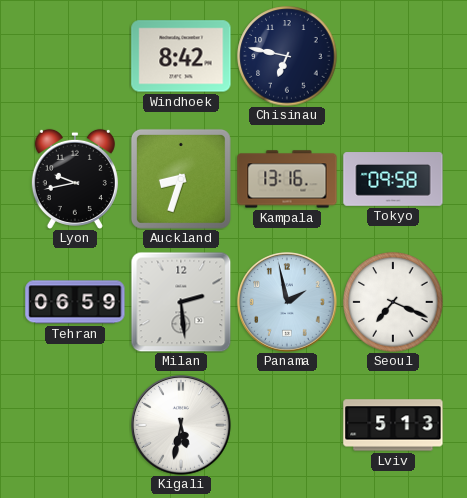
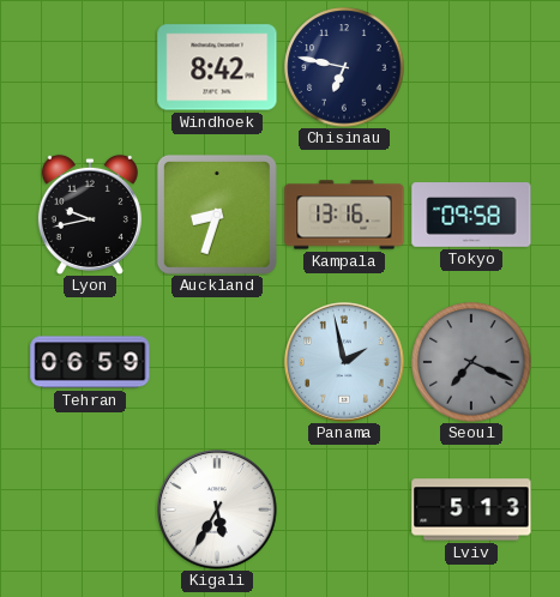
Milan: 2:29 -> none (181, 302)
Seoul dial: white -> grey (471, 362)
Kigali: 5:32 -> 5:35 (218, 511)
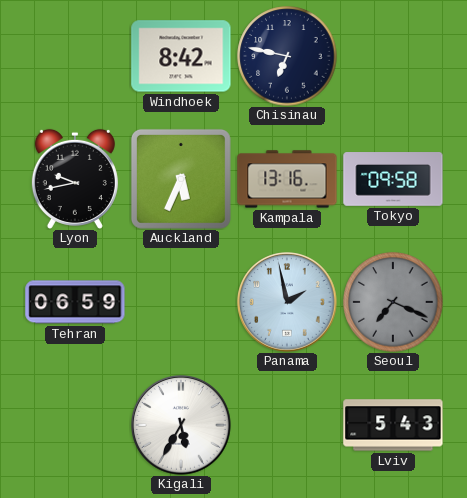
Auckland: 8:33 -> 5:34 (181, 179)
Lviv: 5:13 -> 5:43 (393, 425)
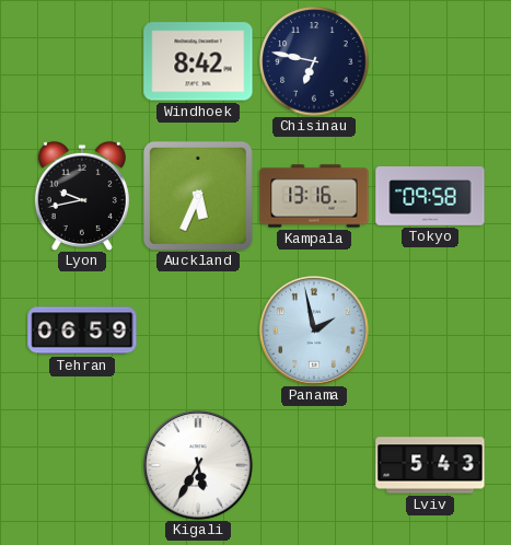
Seoul: 7:19 -> none (393, 302)
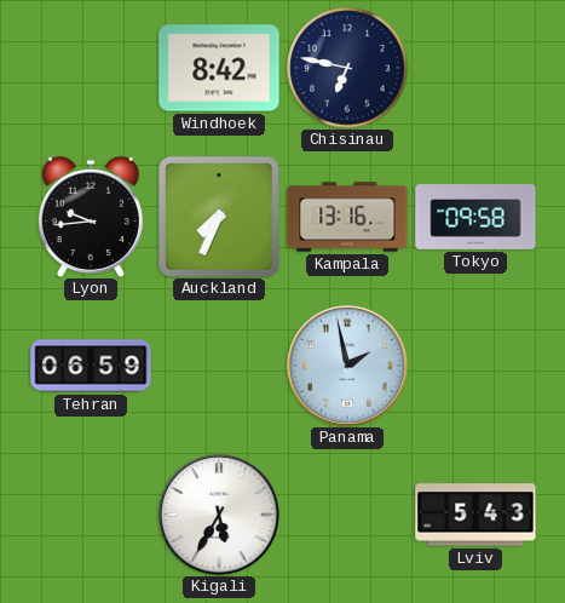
Lyon: 9:43 -> 9:44 (91, 217)
Auckland: 5:34 -> 7:34 (219, 217)
